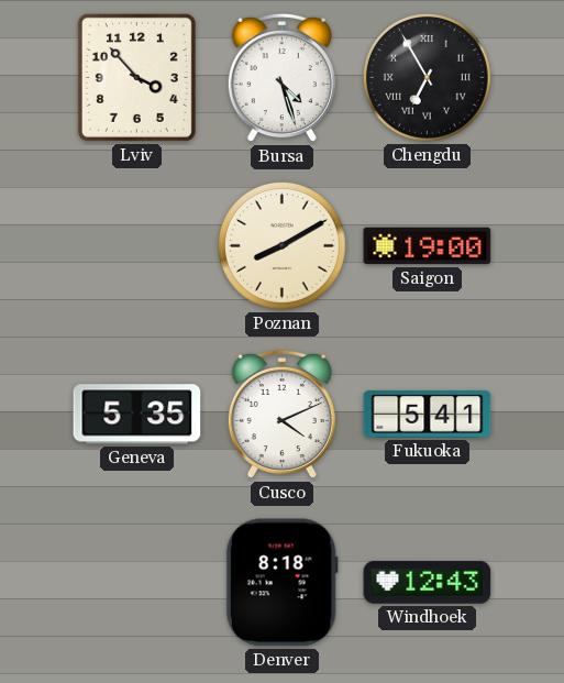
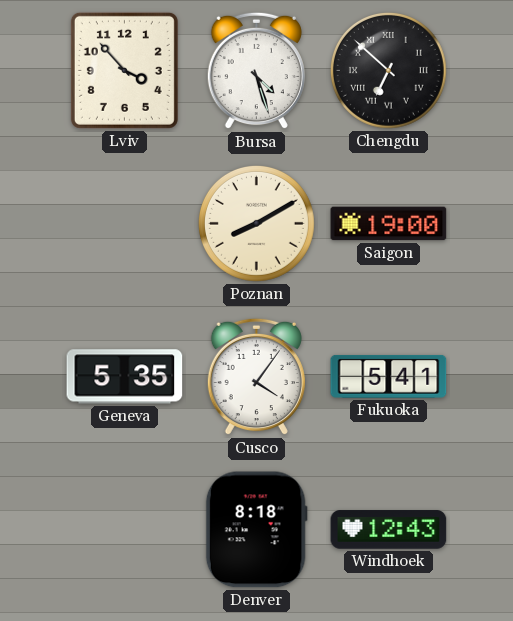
Chengdu: 6:55 -> 6:52 (388, 70)
Cusco: 4:11 -> 4:06 (256, 377)
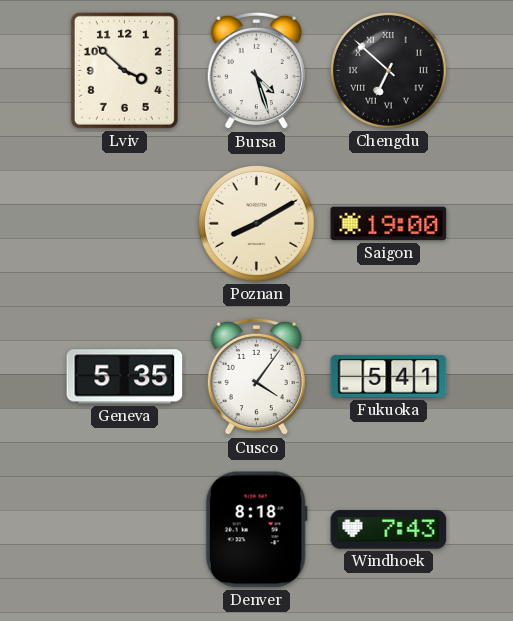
Lviv: 3:53 -> 3:52 (124, 70)
Windhoek: 12:43 -> 7:43 (389, 530)
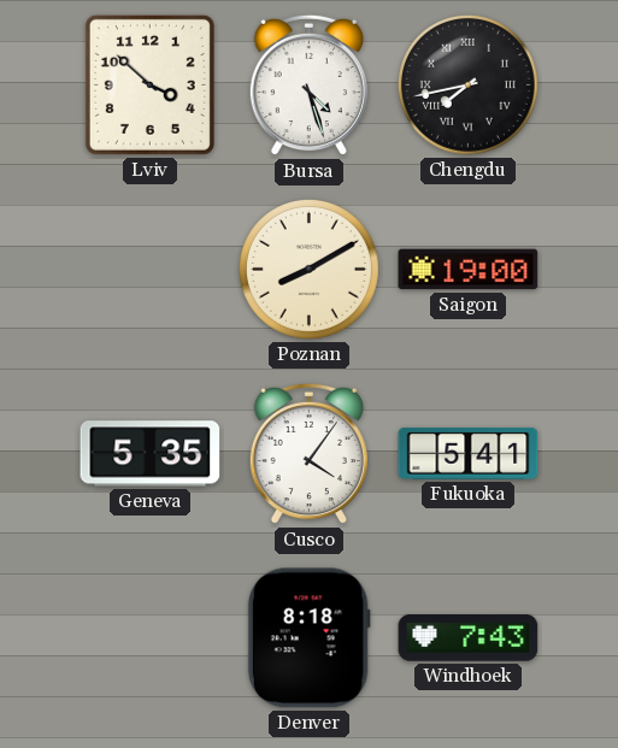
Chengdu: 6:52 -> 7:43 (467, 84)
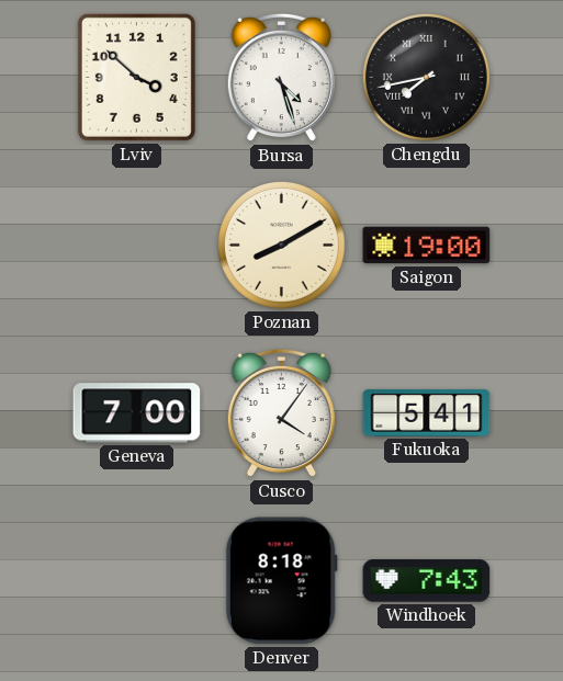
Geneva: 5:35 -> 7:00 (137, 413)
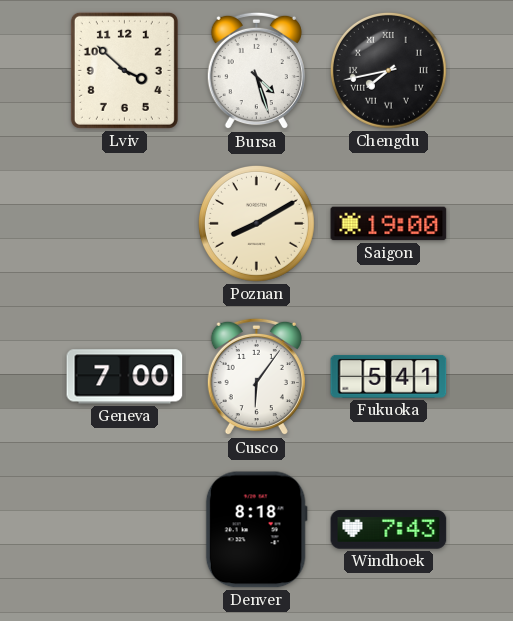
Cusco: 4:06 -> 6:06 (256, 377)
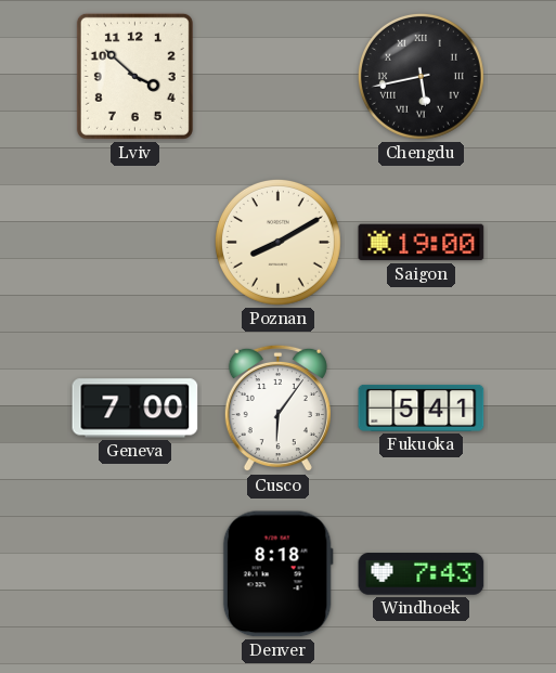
Bursa: 4:27 -> none (256, 71)
Chengdu: 7:43 -> 5:43 (421, 76)
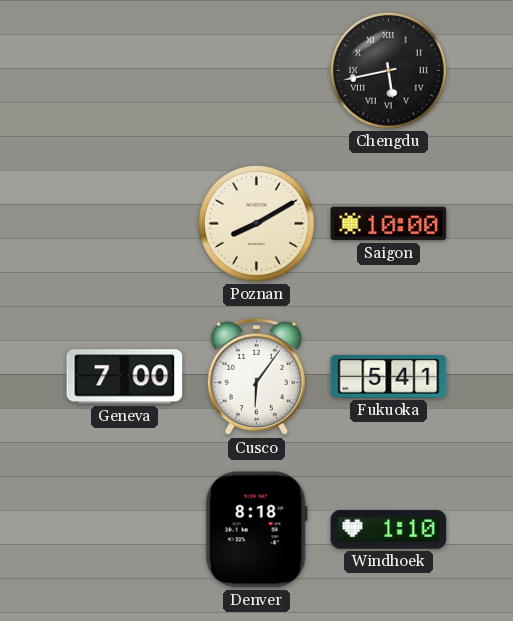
Lviv: 3:52 -> none (134, 76)
Saigon: 19:00 -> 10:00 (389, 224)
Windhoek: 7:43 -> 1:10 (389, 530)
